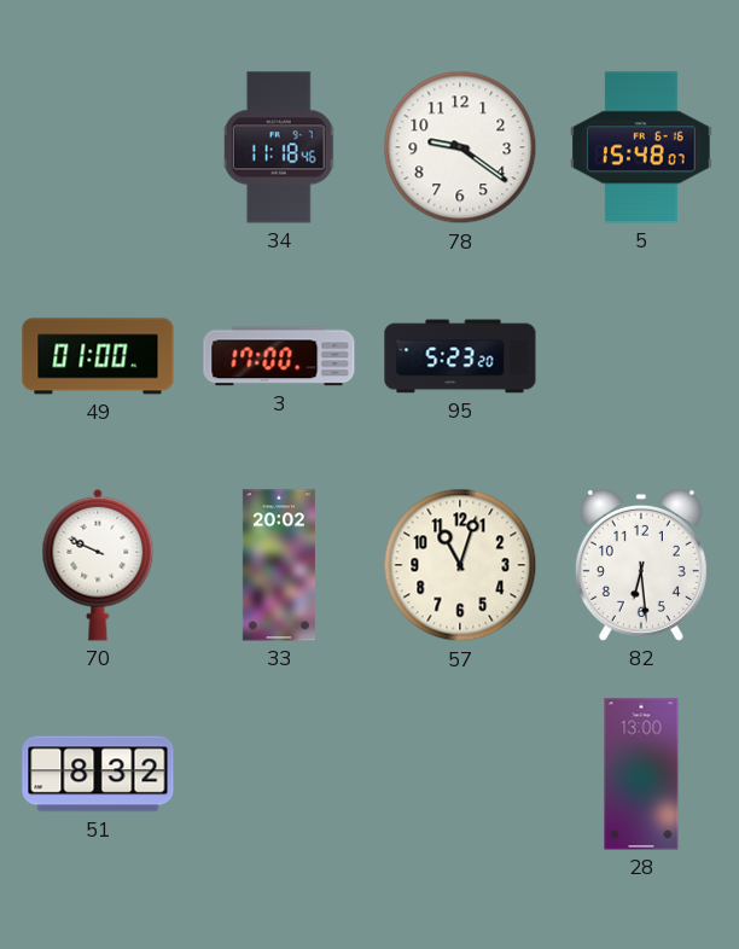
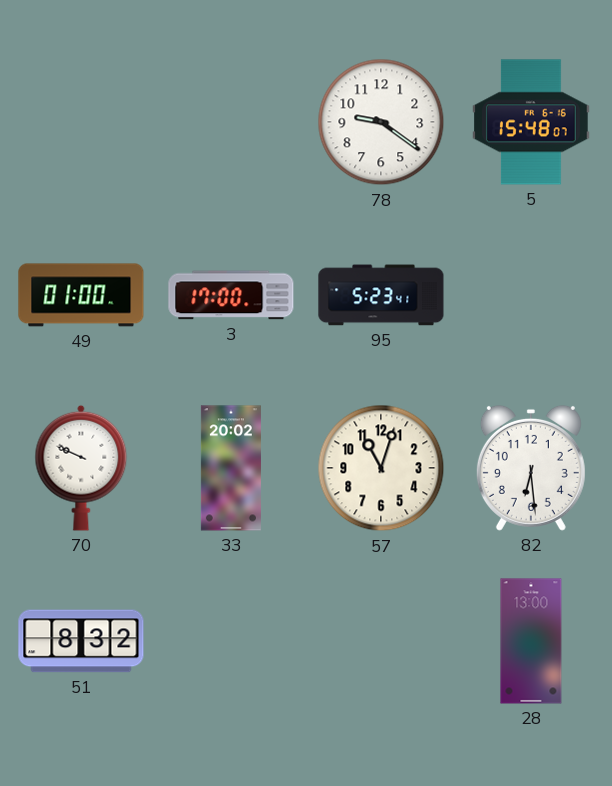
34: 11:18 -> none (279, 147)
95: 5:23:20 -> 5:23:41 (381, 295)
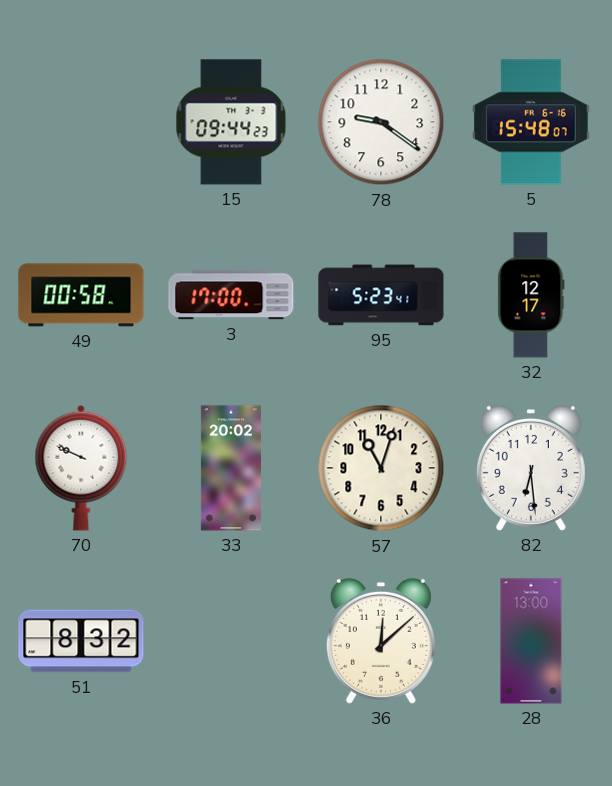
15: none -> 09:44 (231, 122)
49: 01:00 -> 00:58 (81, 295)
32: none -> 12:17 (531, 295)
36: none -> 12:08 (381, 641)
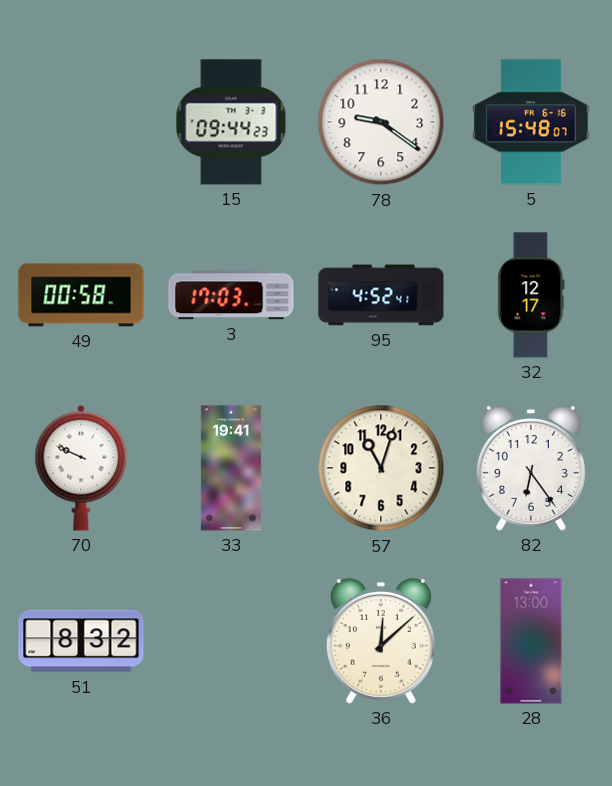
3: 17:00 -> 17:03 (231, 295)
95: 5:23 -> 4:52 (381, 295)
33: 20:02 -> 19:41 (231, 468)
82: 6:29 -> 6:24 (531, 468)
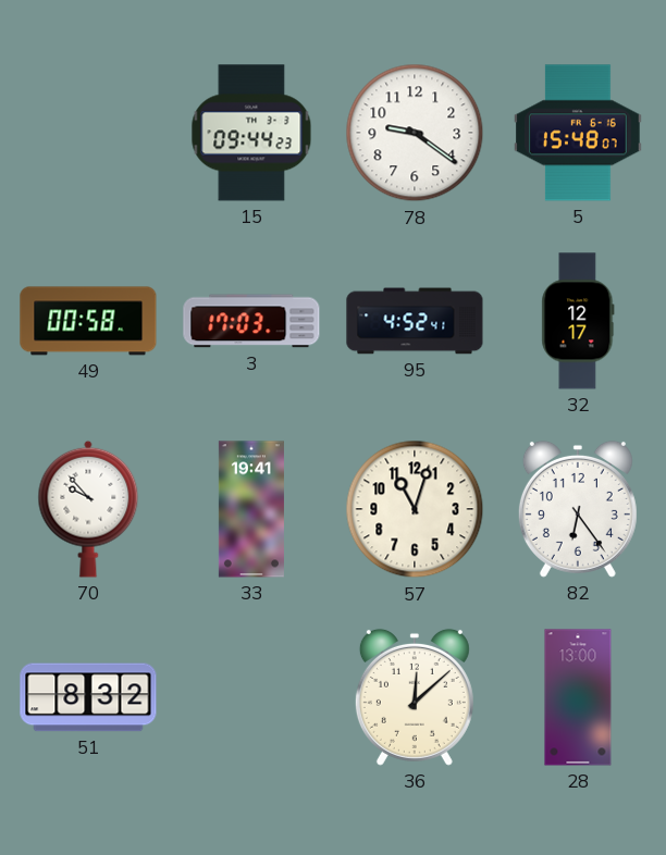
70: 9:49 -> 9:53 (88, 509)
